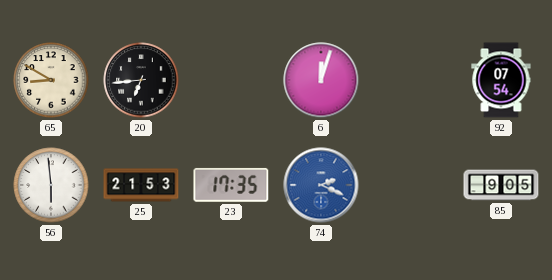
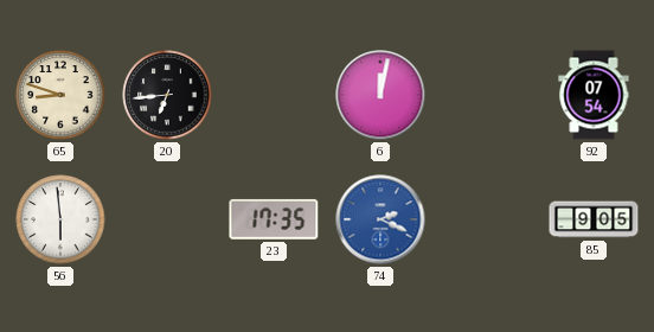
65: 8:50 -> 8:48 (60, 95)
6: 12:03 -> 12:02 (380, 95)
25: 21:53 -> none (141, 185)
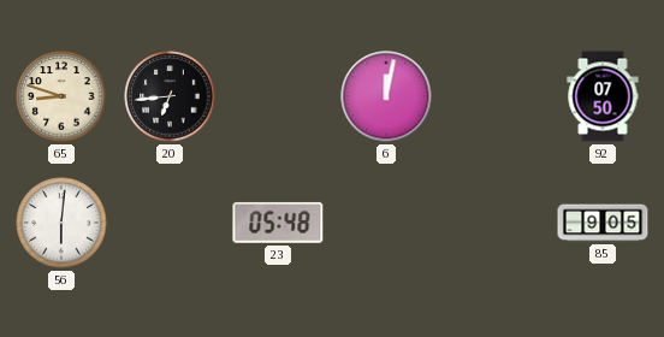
92: 07:54 -> 07:50 (603, 96)
56: 5:59 -> 6:01 (61, 223)
23: 17:35 -> 05:48 (278, 223)
74: 2:19 -> none (380, 219)
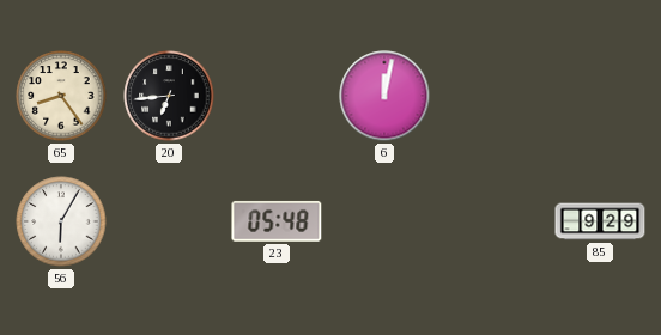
65: 8:48 -> 8:24 (61, 96)
92: 07:50 -> none (603, 96)
56: 6:01 -> 6:05 (61, 221)
85: 9:05 -> 9:29 (600, 221)
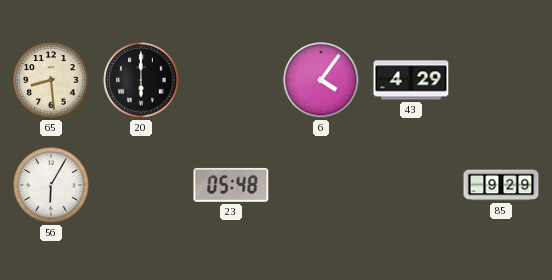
65: 8:24 -> 8:29 (51, 80)
20: 6:44 -> 6:00 (141, 80)
6: 12:02 -> 4:06 (321, 80)
43: none -> 4:29 (411, 80)
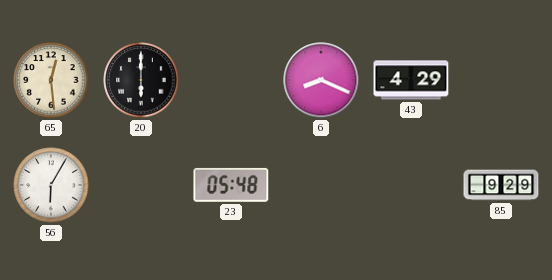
65: 8:29 -> 12:29 (51, 80)
6: 4:06 -> 8:19 (321, 80)
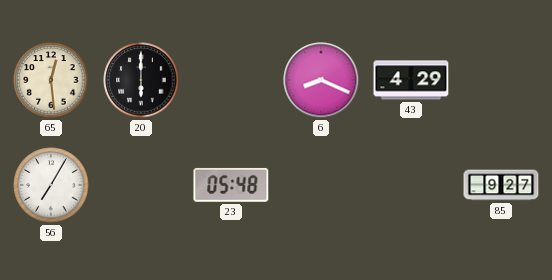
56: 6:05 -> 7:05 (51, 185)
85: 9:29 -> 9:27 (501, 185)
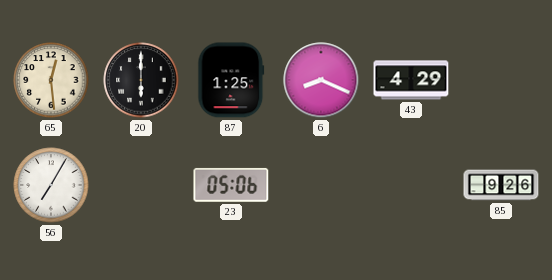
87: none -> 1:25 (231, 80)
23: 05:48 -> 05:06 (231, 185)
85: 9:27 -> 9:26 (501, 185)
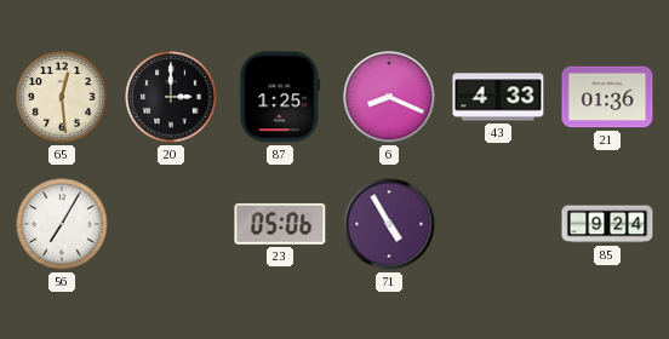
20: 6:00 -> 3:00 (171, 97)
43: 4:29 -> 4:33 (498, 97)
21: none -> 01:36 (607, 97)
71: none -> 4:55 (389, 224)
85: 9:26 -> 9:24 (607, 224)
